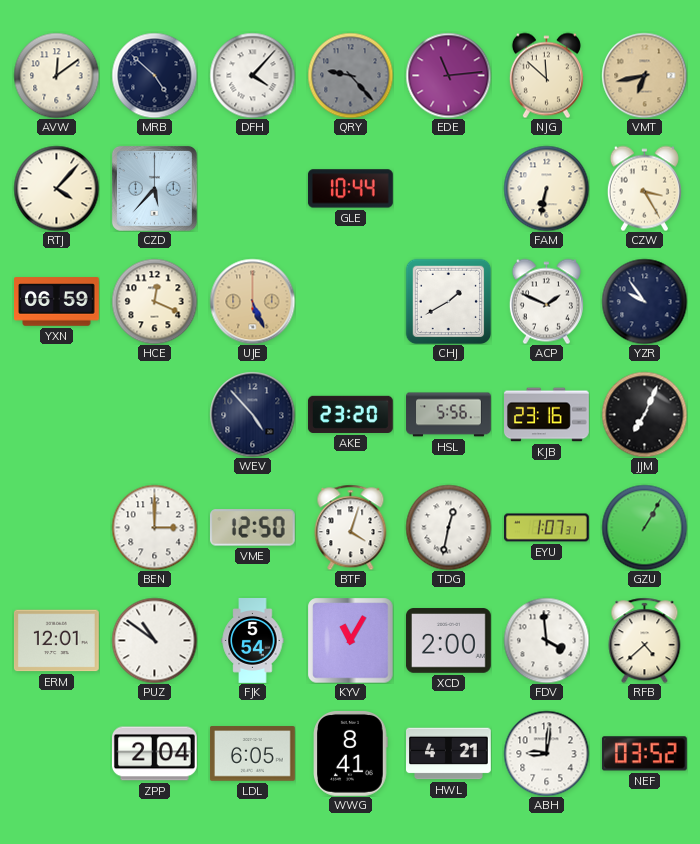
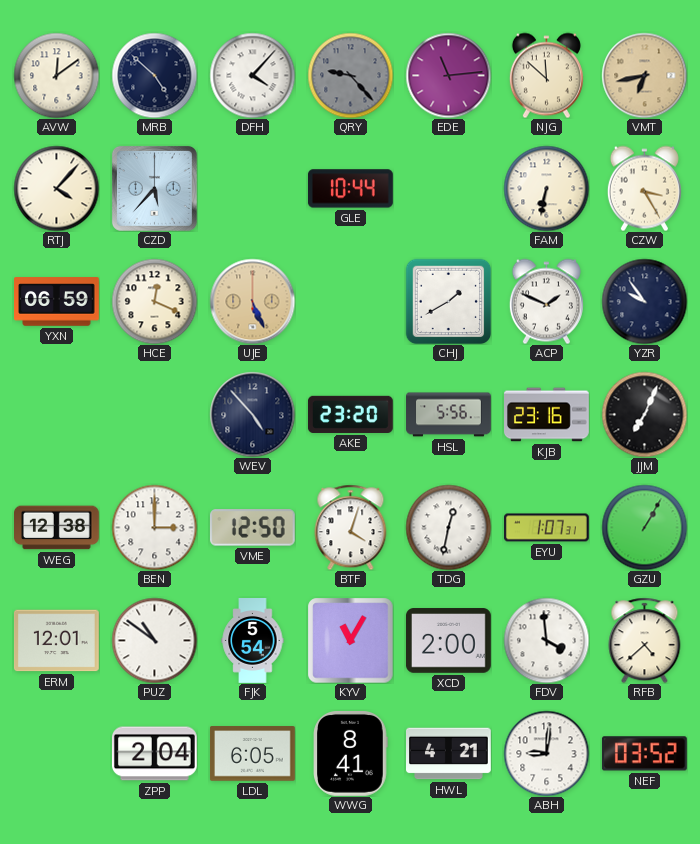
WEG: none -> 12:38 (57, 528)
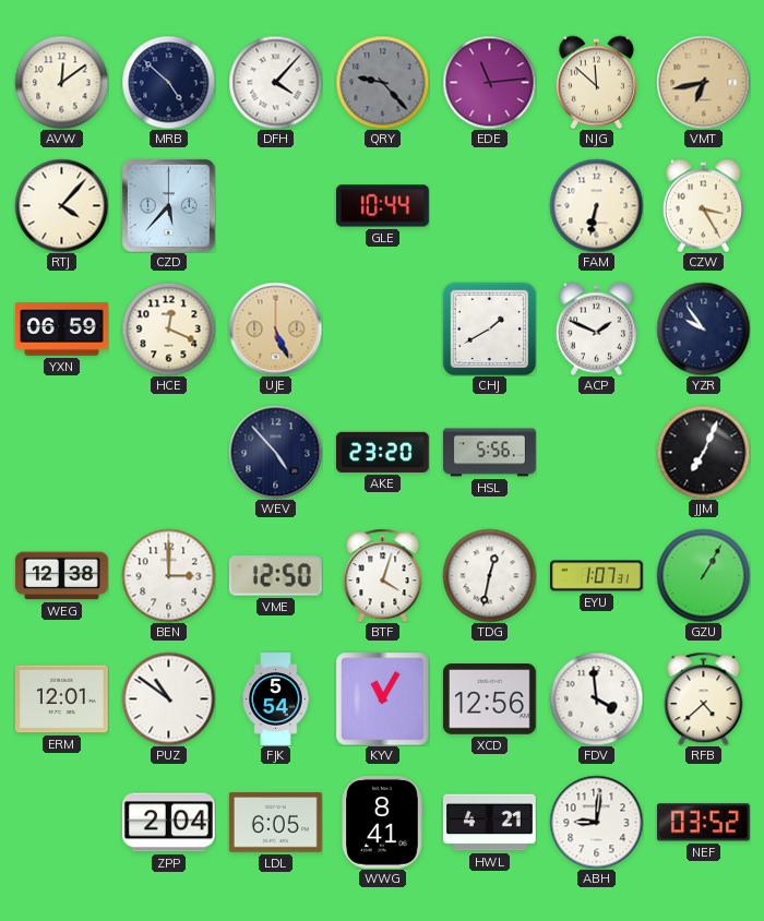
KJB: 23:16 -> none (547, 415)
XCD: 2:00 -> 12:56 (490, 699)
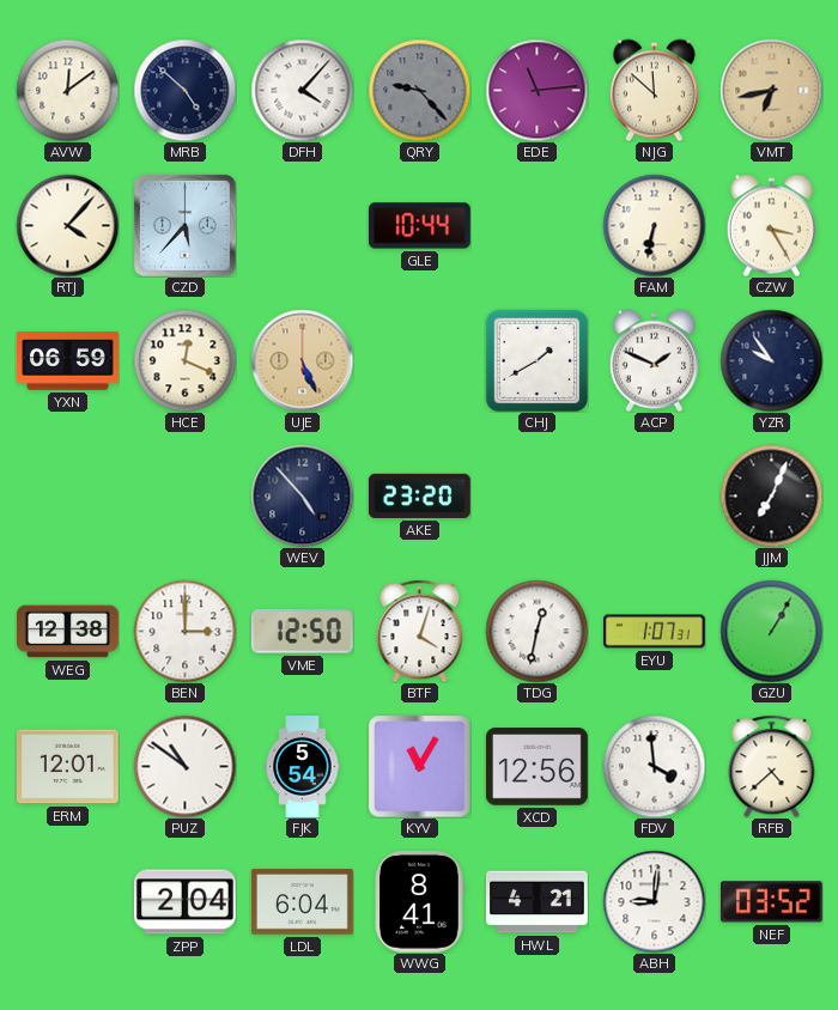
HSL: 5:56 -> none (490, 453)
LDL: 6:05 -> 6:04 (302, 902)
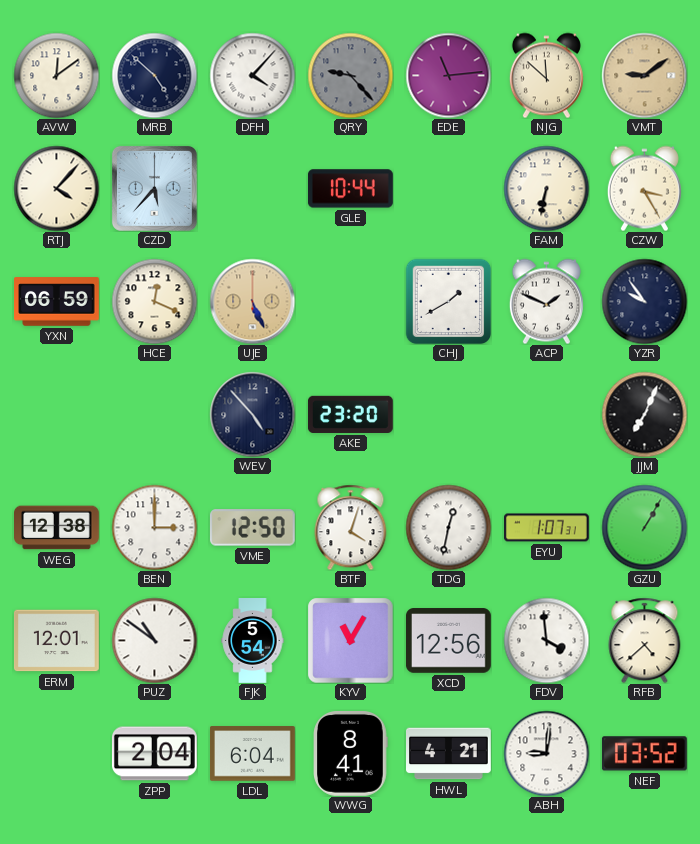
VMT: 6:43 -> 9:09 (644, 75)
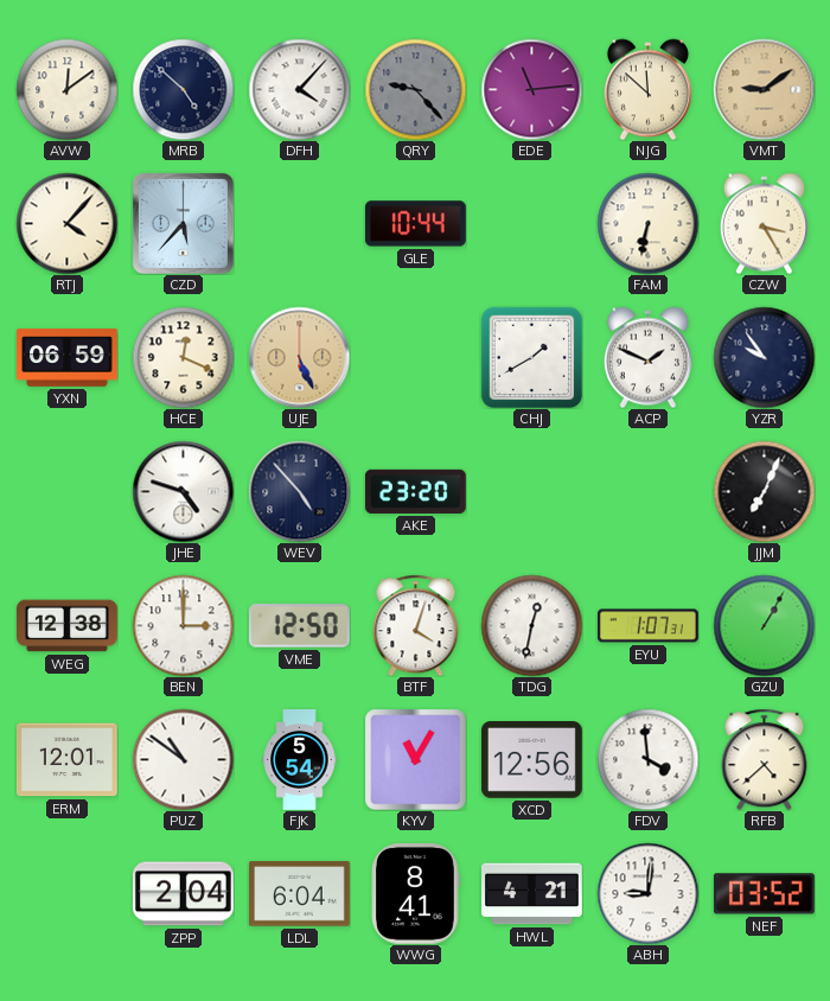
JHE: none -> 4:48 (183, 491)
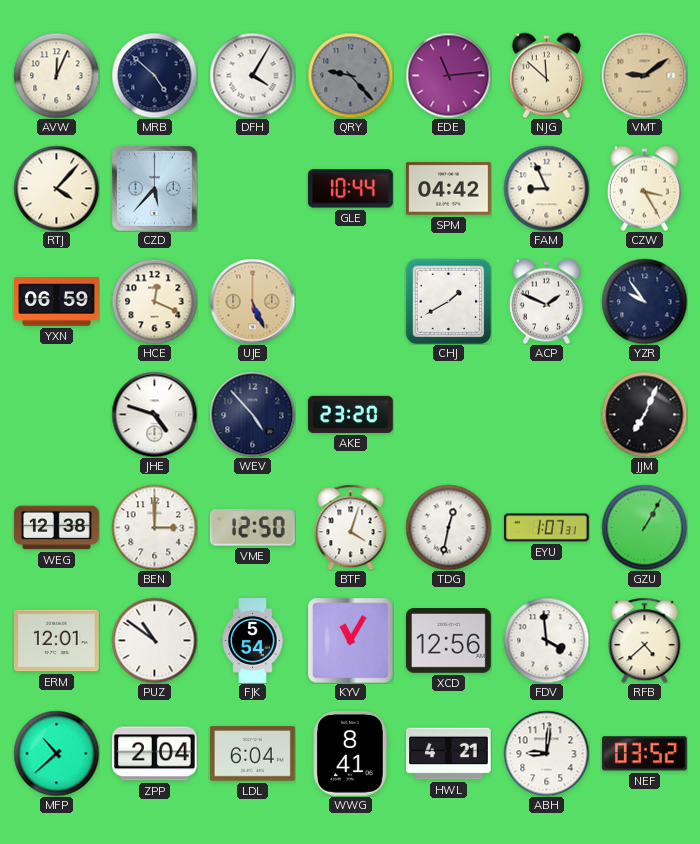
AVW: 12:09 -> 12:04 (56, 75)
DFH: 4:07 -> 4:05 (252, 75)
SPM: none -> 04:42 (449, 189)
FAM: 6:32 -> 8:56 (546, 188)
MFP: none -> 10:38 (56, 753)
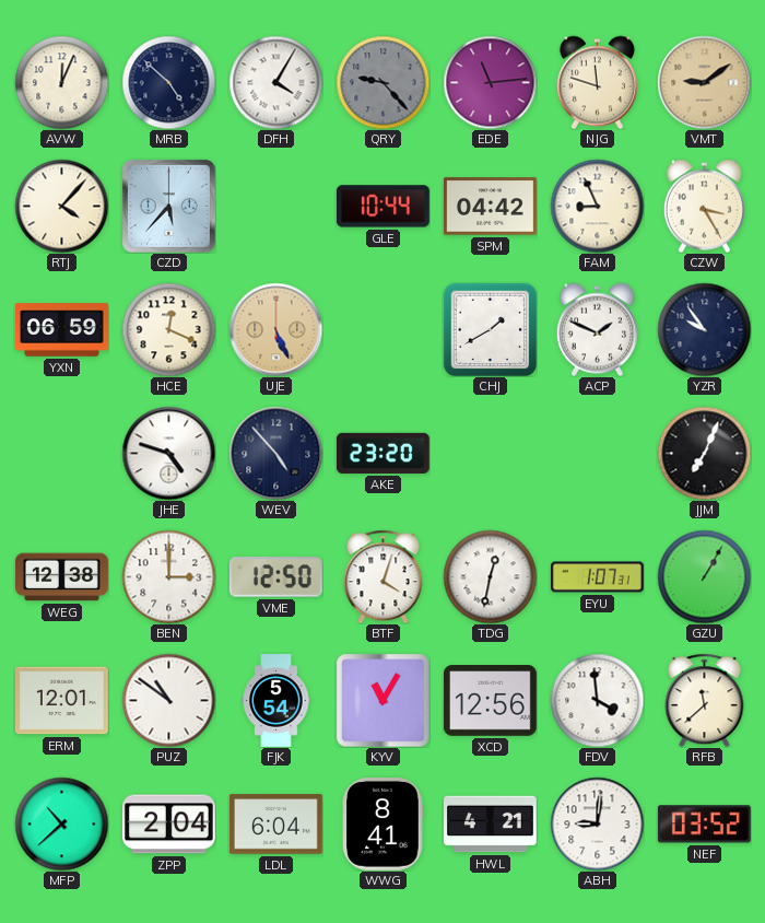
NJG: 11:52 -> 11:48 (597, 82)
RFB: 4:38 -> 11:38 (705, 700)
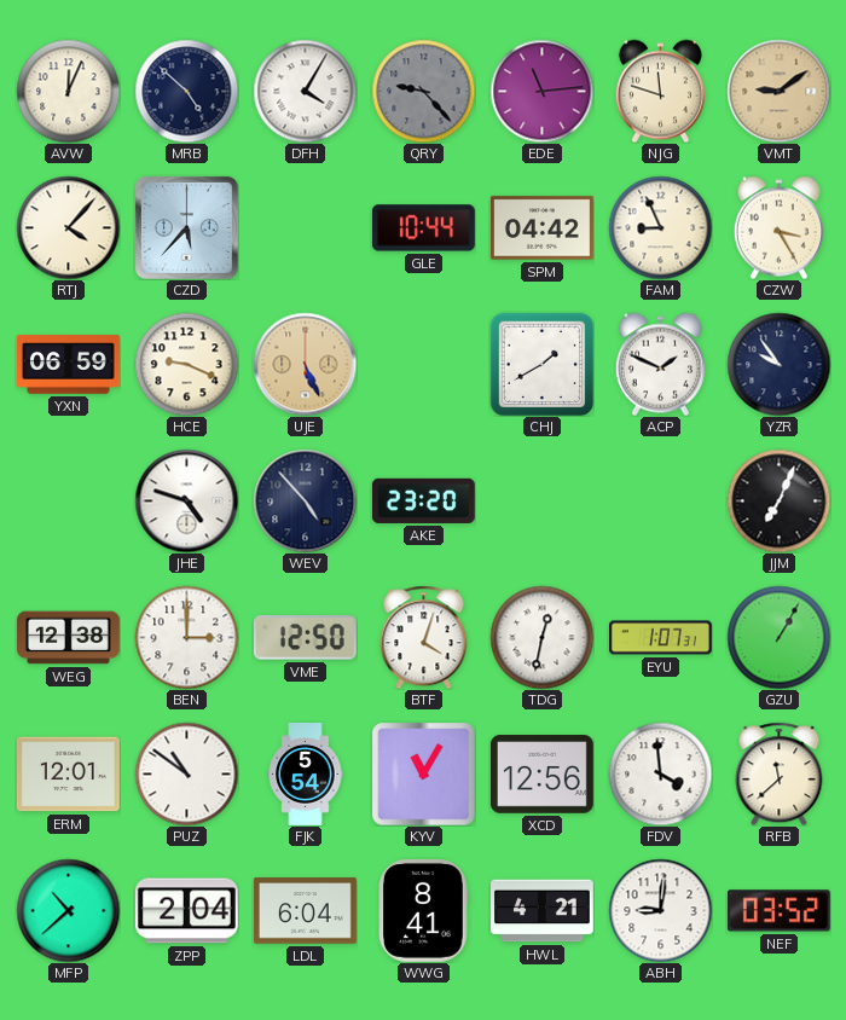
HCE: 12:19 -> 9:19 (186, 364)
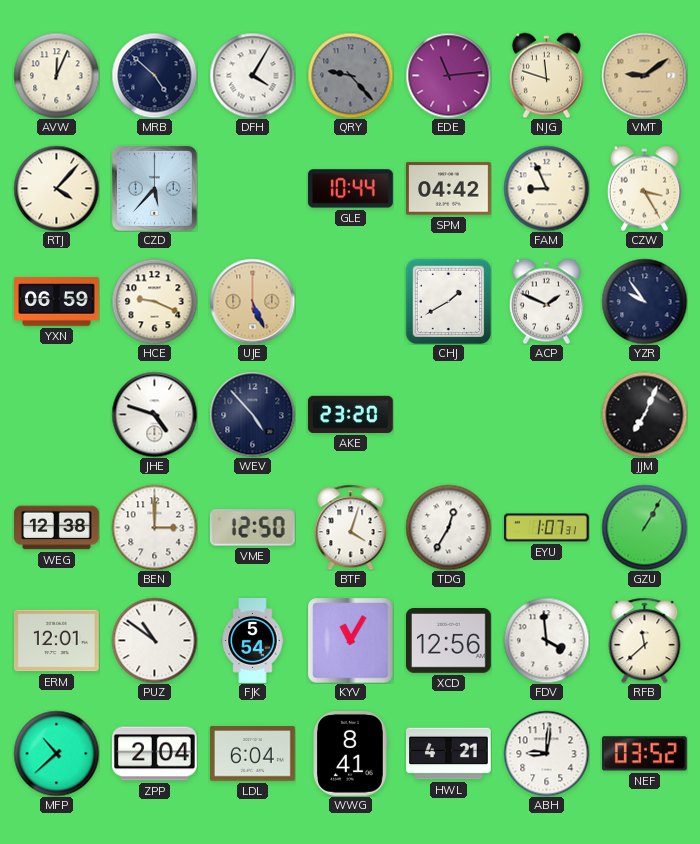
TDG: 12:32 -> 12:35 (448, 527)
